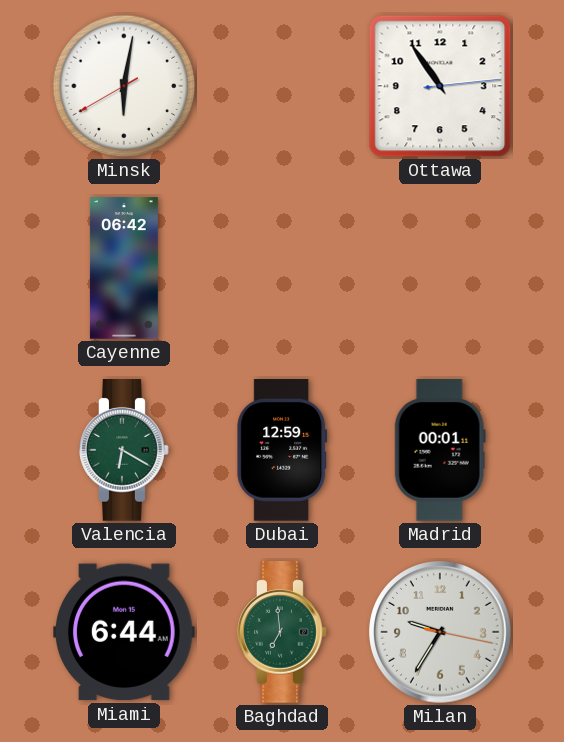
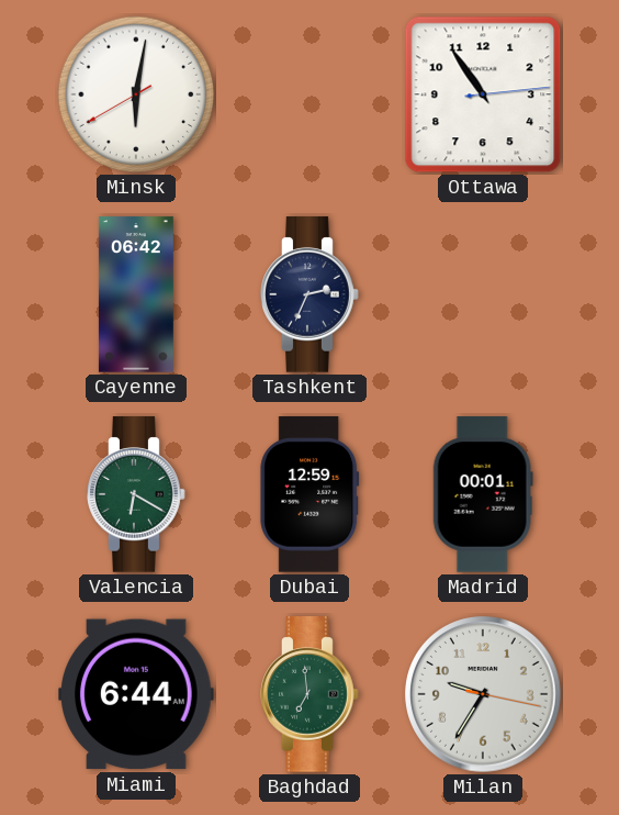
Tashkent: none -> 2:34 (309, 294)
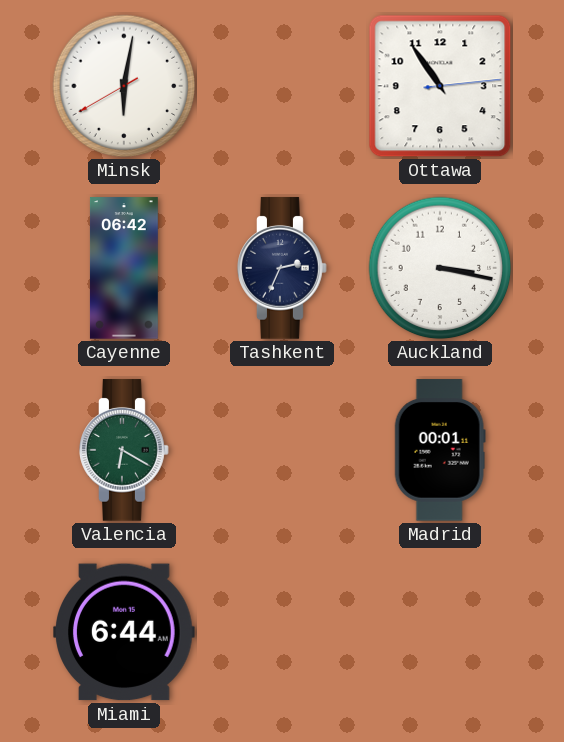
Auckland: none -> 3:17 (440, 268)
Dubai: 12:59 -> none (309, 494)
Baghdad: 6:59 -> none (309, 694)
Milan: 9:35 -> none (483, 694)
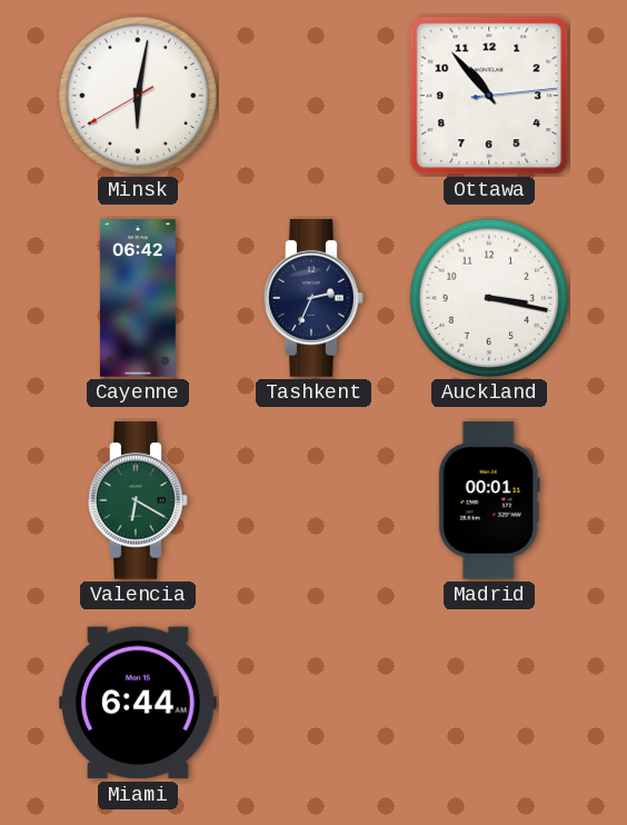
Ottawa: 10:54 -> 10:53 (489, 96)
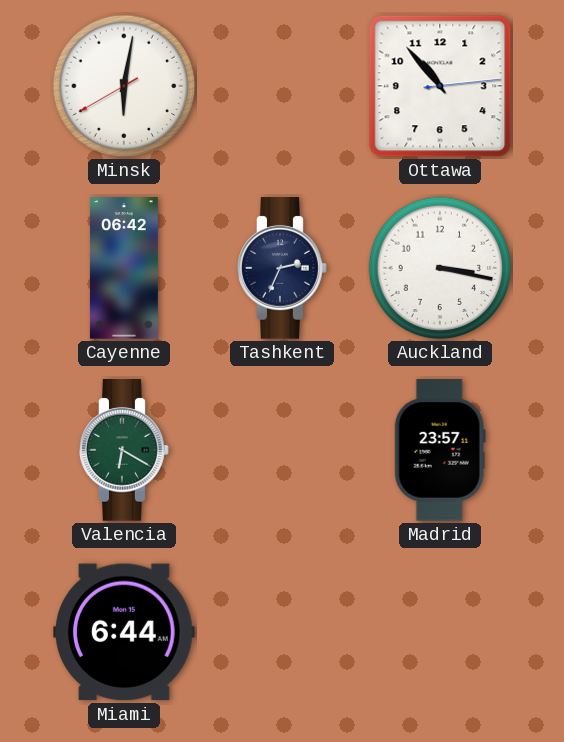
Madrid: 00:01 -> 23:57 (440, 450)
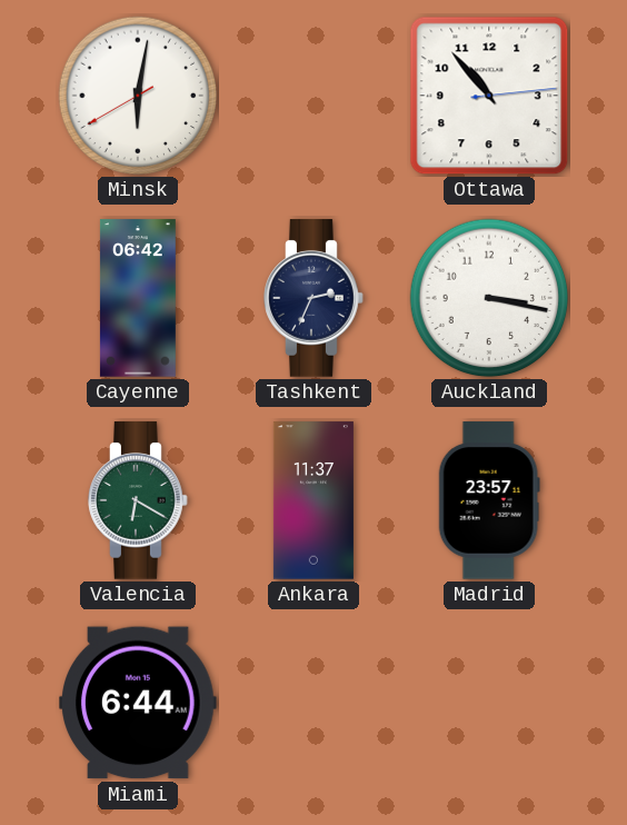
Ankara: none -> 11:37 (313, 500)
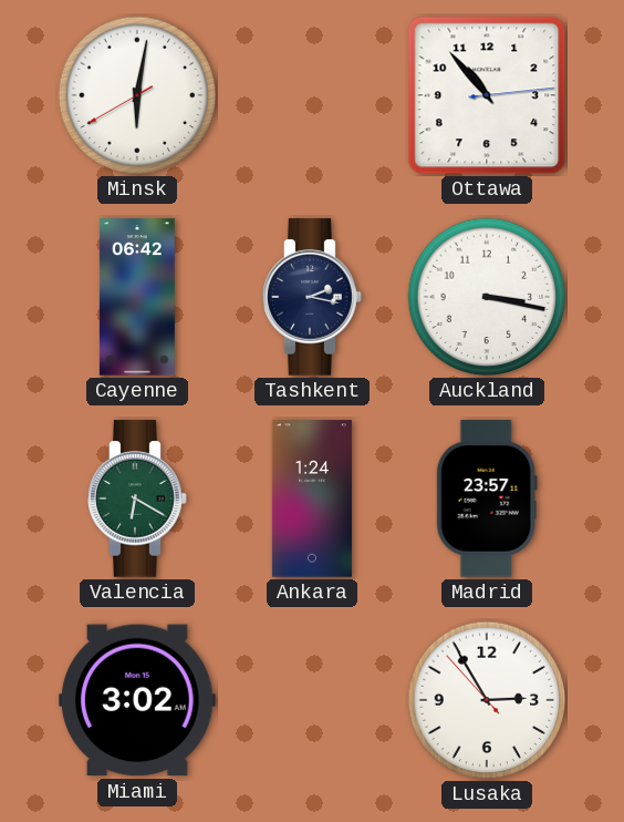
Tashkent: 2:34 -> 2:17 (312, 297)
Ankara: 11:37 -> 1:24 (312, 499)
Miami: 6:44 -> 3:02 (137, 700)
Lusaka: none -> 2:54 (487, 700)
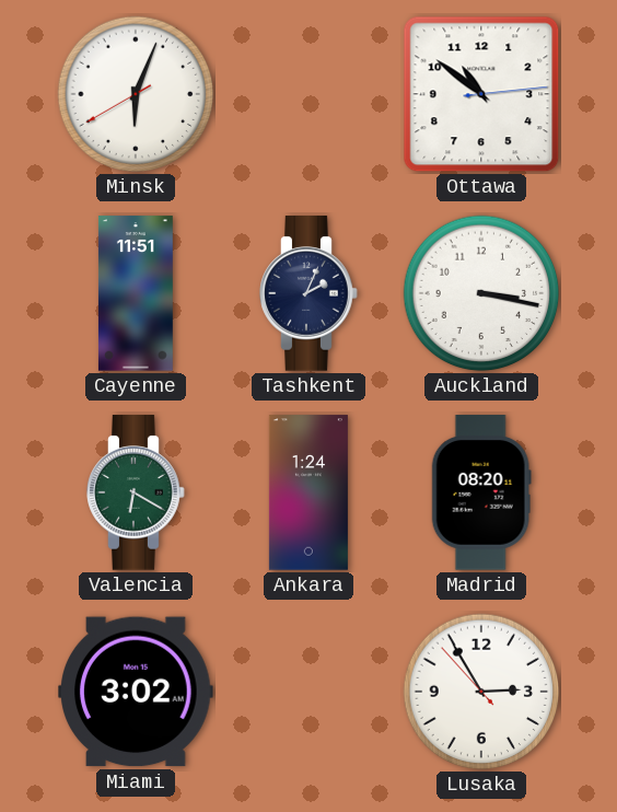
Minsk: 6:01 -> 6:03 (136, 94)
Ottawa: 10:53 -> 10:51 (481, 94)
Cayenne: 06:42 -> 11:51 (136, 293)
Tashkent: 2:17 -> 2:04 (308, 293)
Madrid: 23:57 -> 08:20 (481, 492)
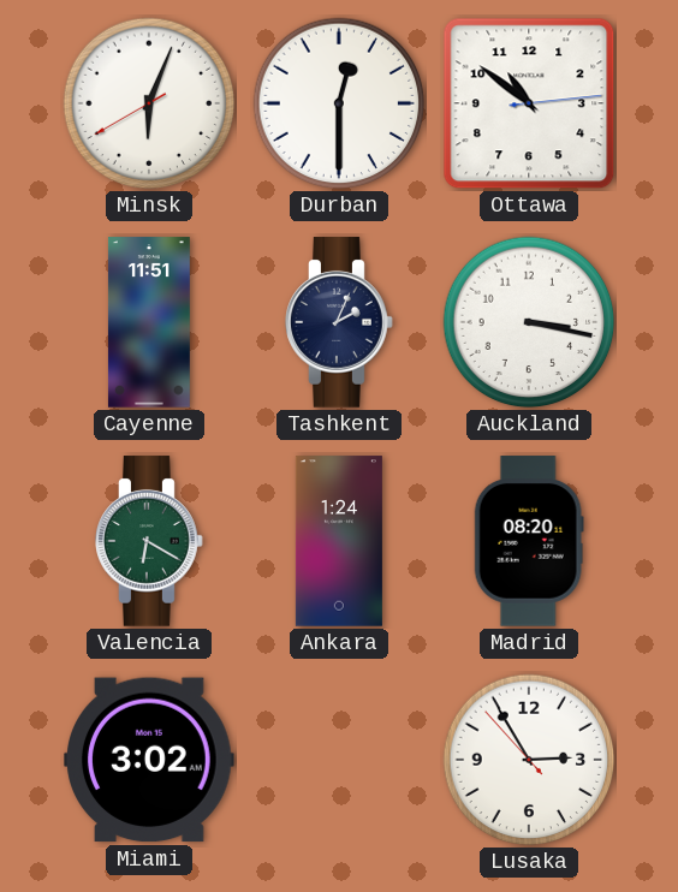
Durban: none -> 12:30 (339, 103)
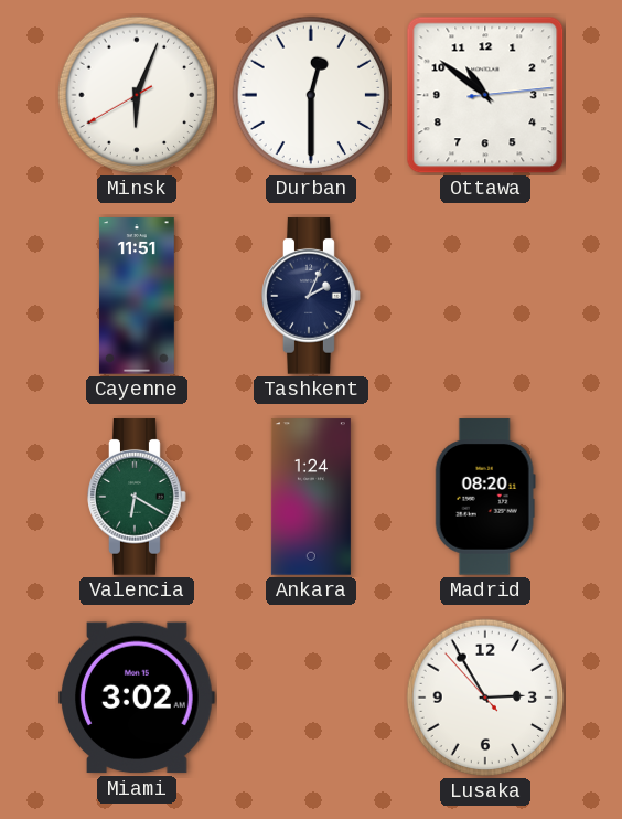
Auckland: 3:17 -> none (529, 322)
